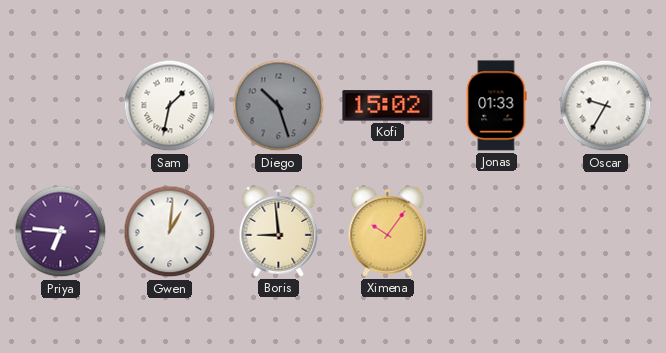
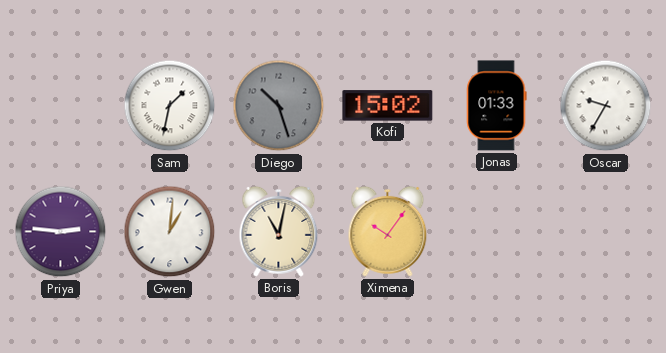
Priya: 6:46 -> 2:46 (61, 232)
Boris: 8:59 -> 11:02 (279, 231)
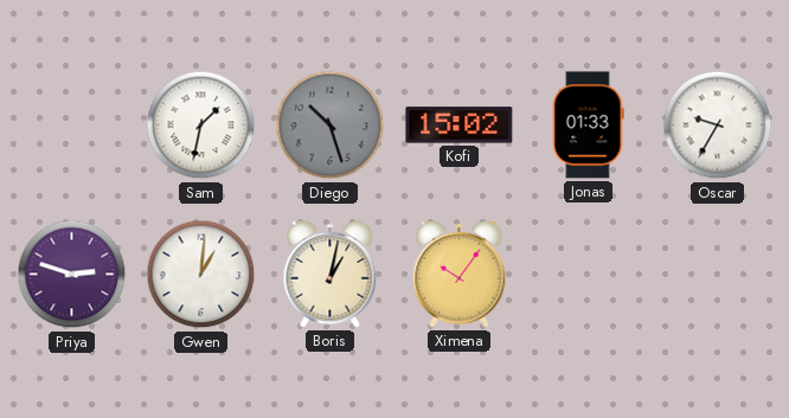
Priya: 2:46 -> 2:48 (72, 275)
Boris: 11:02 -> 1:02 (331, 274)
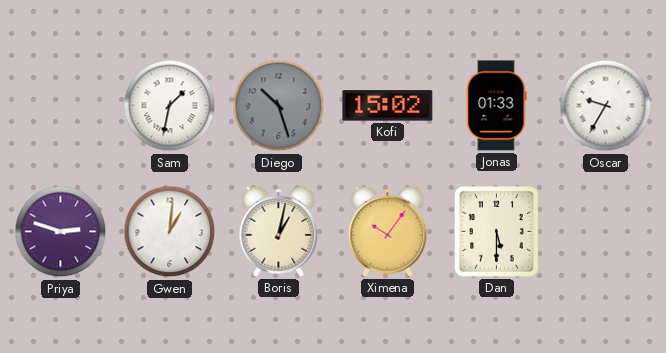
Dan: none -> 5:30 (497, 232)
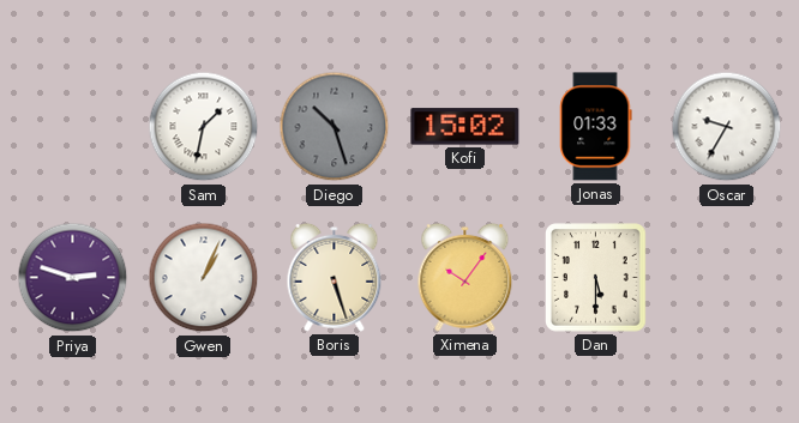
Gwen: 1:01 -> 1:04 (204, 278)
Boris: 1:02 -> 5:27 (335, 277)
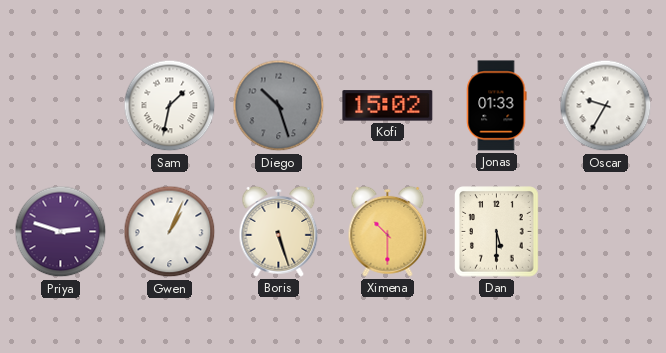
Ximena: 10:06 -> 10:30 (388, 231)
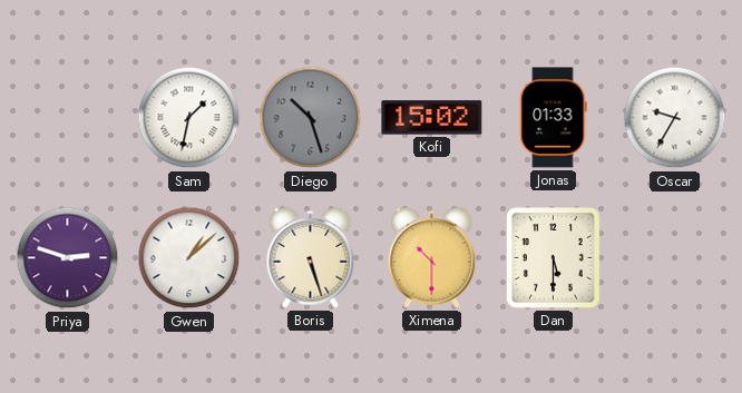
Gwen: 1:04 -> 1:08 (189, 258)
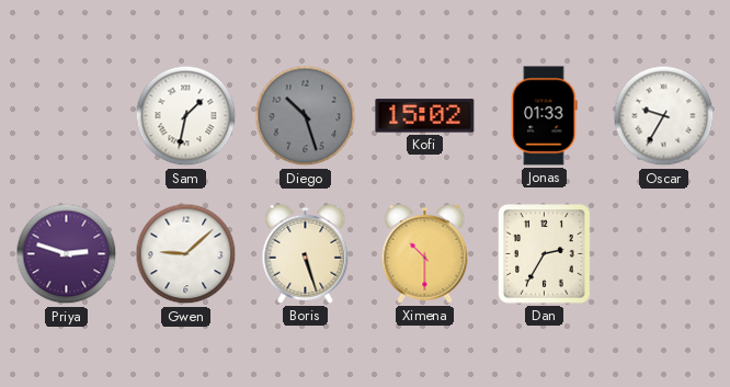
Gwen: 1:08 -> 9:08 (186, 254)
Dan: 5:30 -> 2:35 (545, 254)
